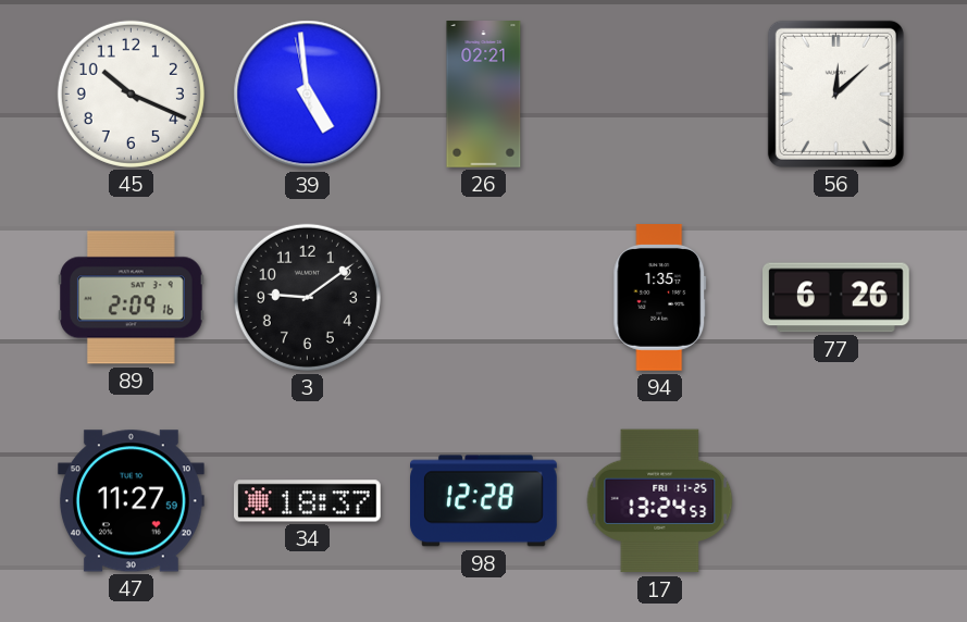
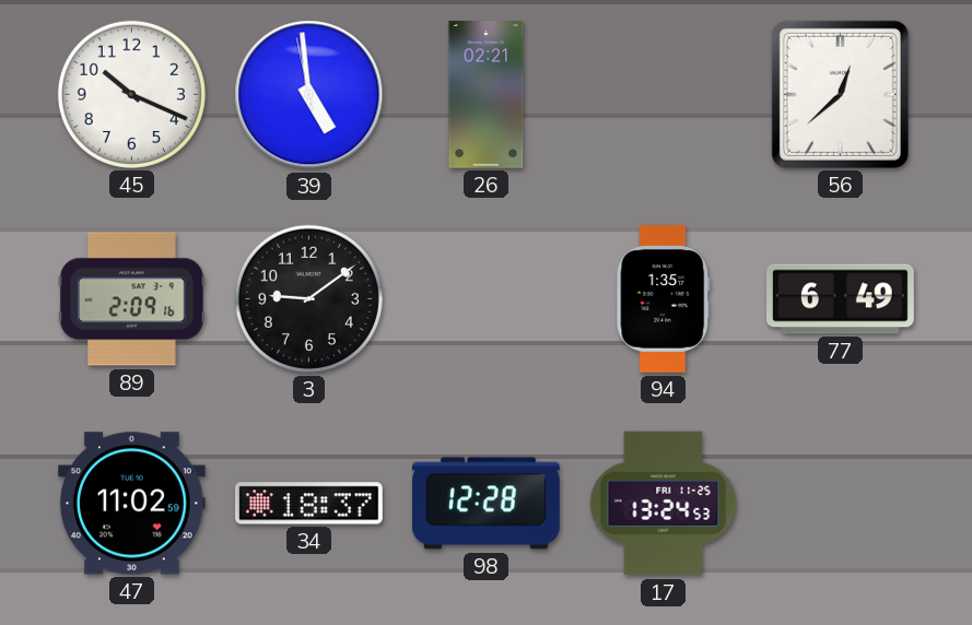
56: 12:08 -> 12:38 (840, 94)
77: 6:26 -> 6:49 (841, 299)
47: 11:27 -> 11:02 (132, 504)
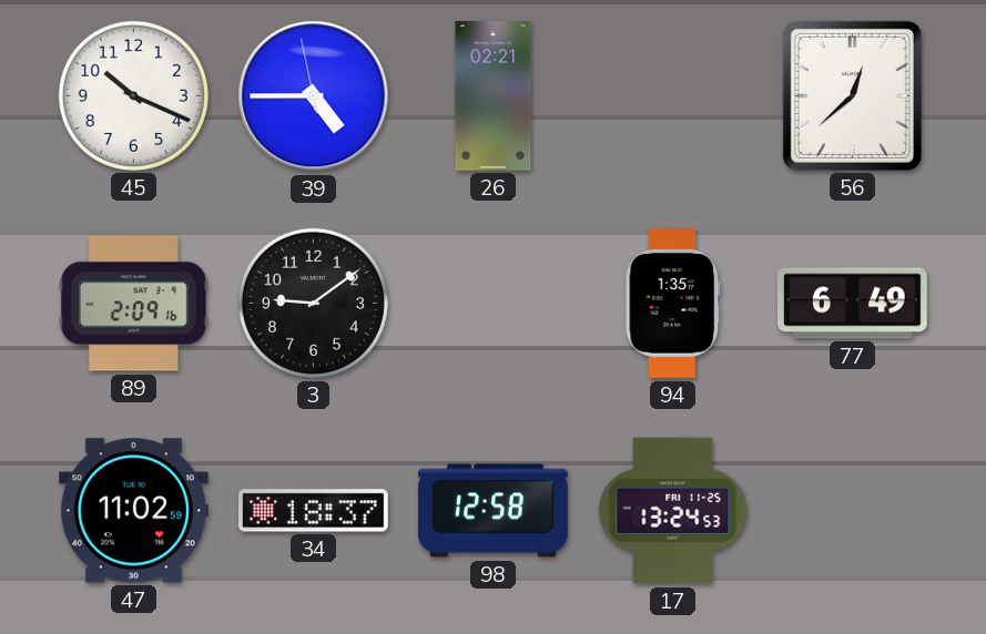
39: 4:58 -> 4:44 (314, 96)
98: 12:28 -> 12:58 (494, 511)
